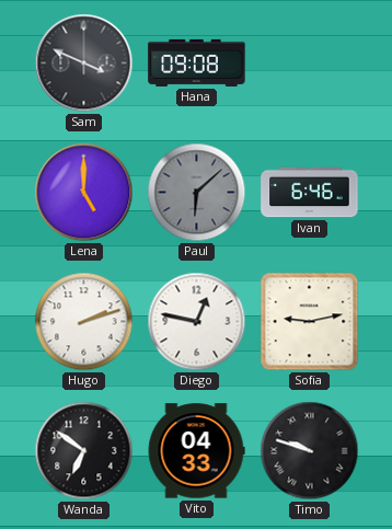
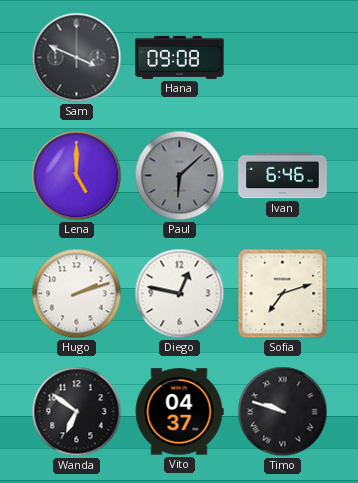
Sofia: 9:13 -> 7:12 (283, 294)
Vito: 04:33 -> 04:37 (179, 412)
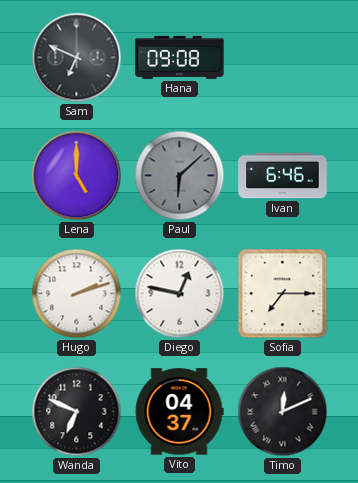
Sam: 3:49 -> 6:49 (77, 58)
Sofia: 7:12 -> 7:15 (283, 294)
Wanda: 6:51 -> 6:49 (77, 412)
Timo: 9:48 -> 12:11 (283, 412)
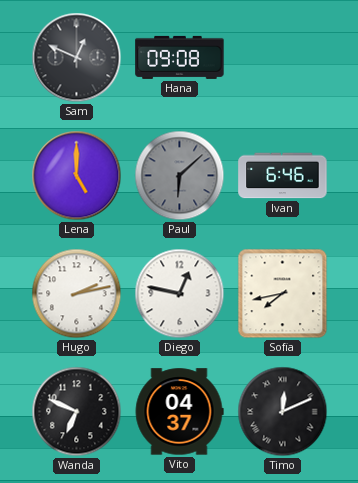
Sam: 6:49 -> 12:49 (77, 58)
Hugo: 2:12 -> 2:13 (77, 294)
Sofia: 7:15 -> 7:43 (283, 294)
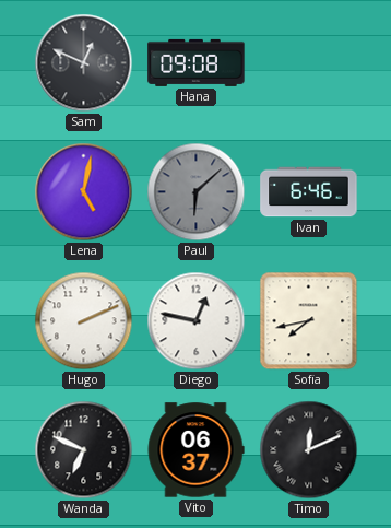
Lena: 5:00 -> 5:02 (84, 192)
Hugo: 2:13 -> 2:11 (84, 321)
Vito: 04:37 -> 06:37 (195, 450)
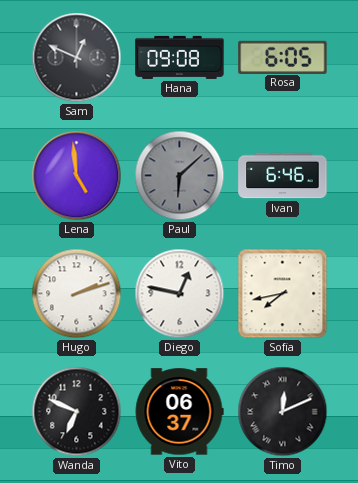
Rosa: none -> 6:05 (283, 57)
Lena: 5:02 -> 4:59 (77, 176)
Hugo: 2:11 -> 2:12 (77, 294)
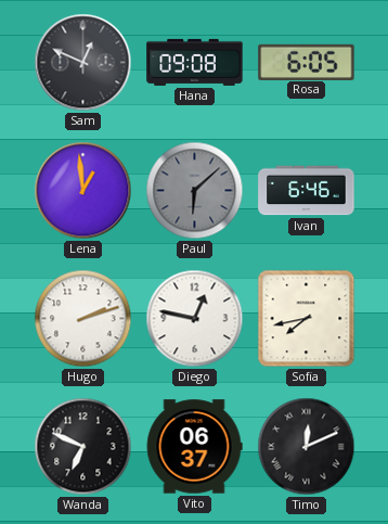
Lena: 4:59 -> 12:59 (83, 191)
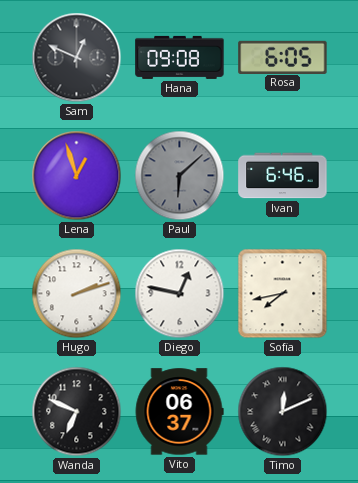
Lena: 12:59 -> 12:57 (77, 176)
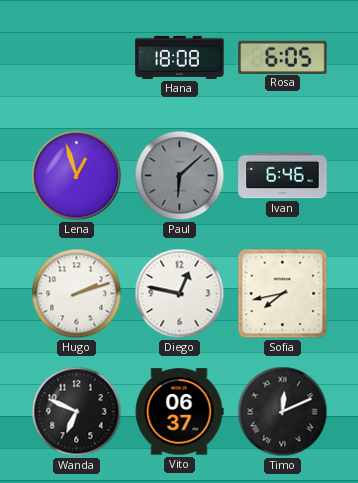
Sam: 12:49 -> none (77, 58)
Hana: 09:08 -> 18:08 (180, 57)
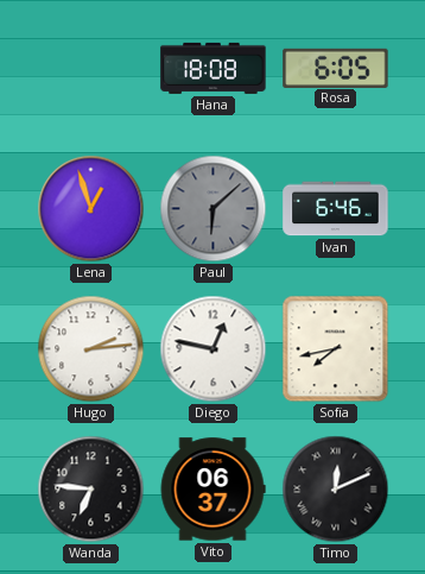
Hugo: 2:12 -> 2:14 (91, 349)
Wanda: 6:49 -> 6:46 (91, 490)
